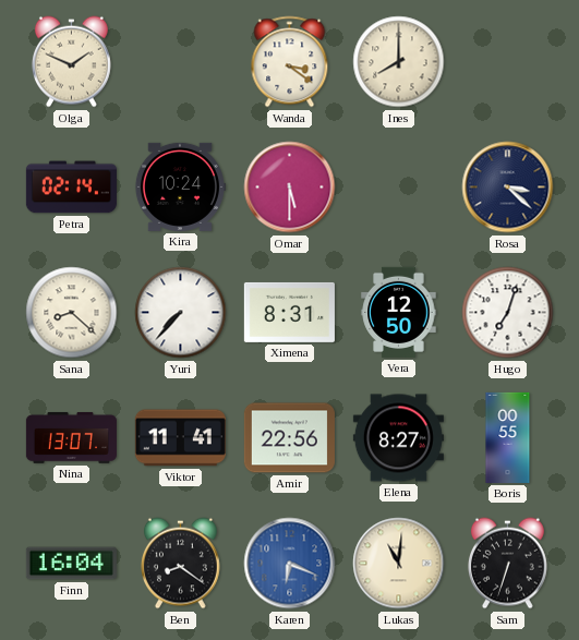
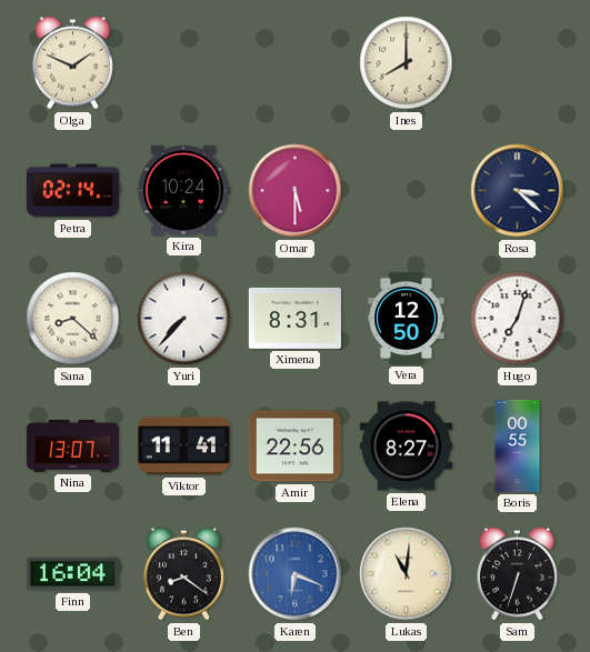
Wanda: 3:21 -> none (290, 62)
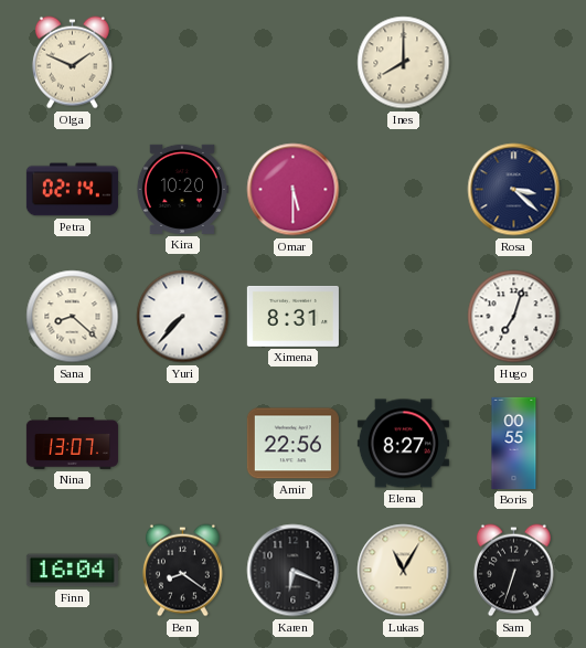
Kira: 10:24 -> 10:20 (182, 189)
Vera: 12:50 -> none (407, 318)
Viktor: 11:41 -> none (183, 447)
Karen dial: blue -> black (294, 571)
Lukas: 11:01 -> 11:05 (404, 571)
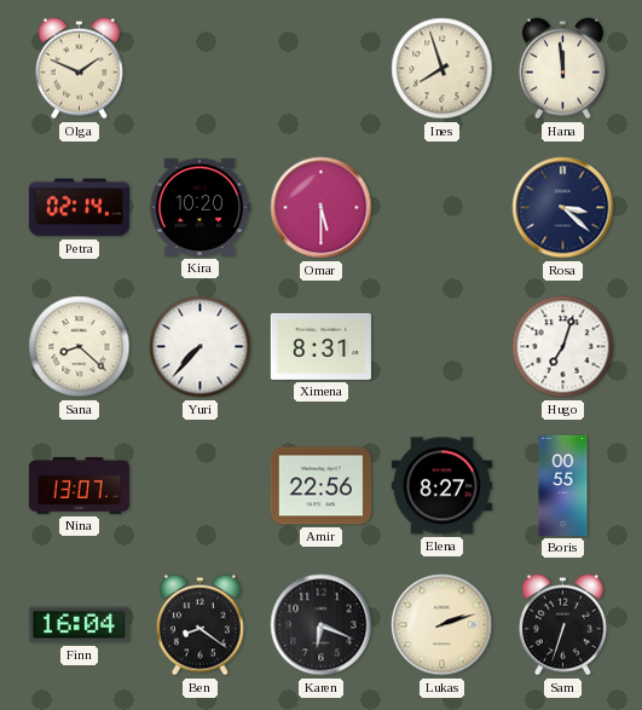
Ines: 8:00 -> 7:57 (443, 69)
Hana: none -> 11:59 (562, 69)
Lukas: 11:05 -> 2:12 (443, 625)
